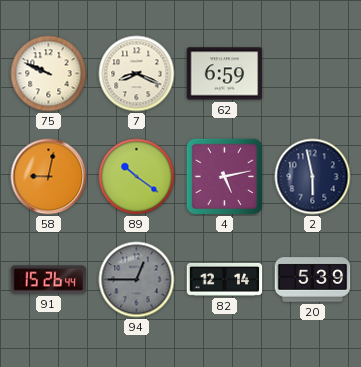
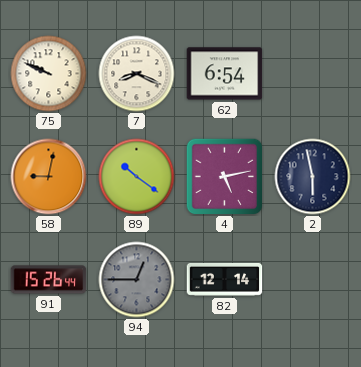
62: 6:59 -> 6:54 (225, 74)
20: 5:39 -> none (313, 280)
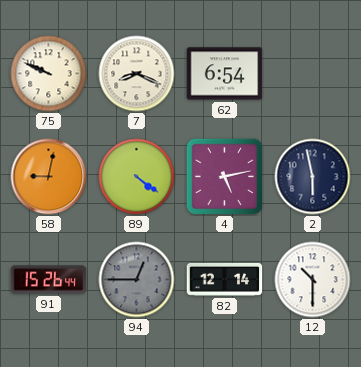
89: 10:21 -> 4:21 (137, 177)
12: none -> 10:30 (313, 280)
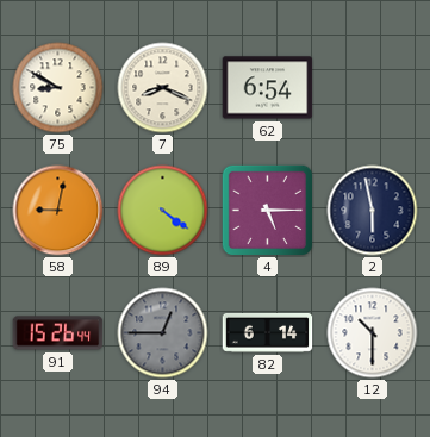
75: 9:49 -> 8:50 (58, 88)
4: 5:13 -> 5:15 (267, 210)
82: 12:14 -> 6:14 (268, 332)
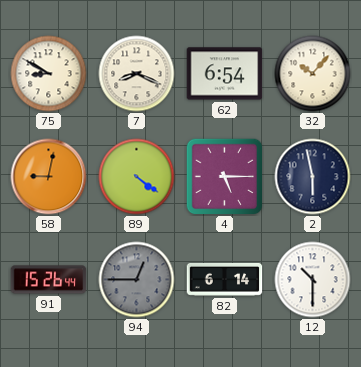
32: none -> 10:07 (313, 74)
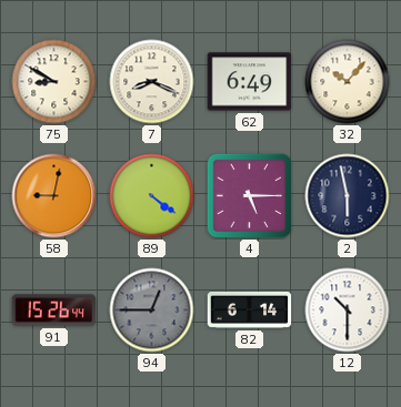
62: 6:54 -> 6:49 (250, 82)
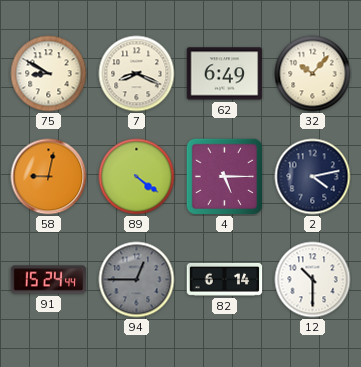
2: 5:58 -> 4:13 (313, 177)
91: 15:26 -> 15:24 (49, 280)
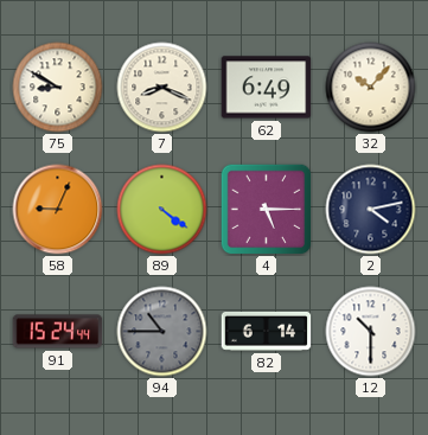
58: 9:02 -> 9:04 (58, 210)
94: 12:45 -> 10:45 (162, 332)
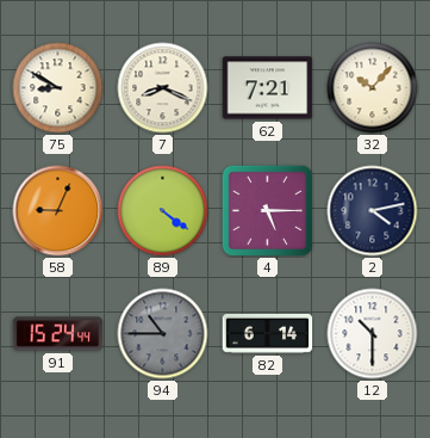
62: 6:49 -> 7:21 (268, 88)
